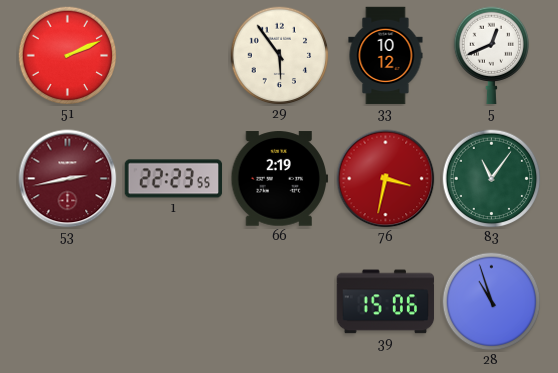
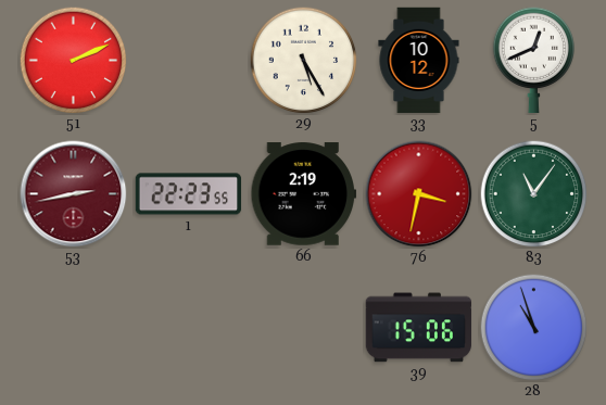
29: 5:54 -> 5:25 (304, 61)
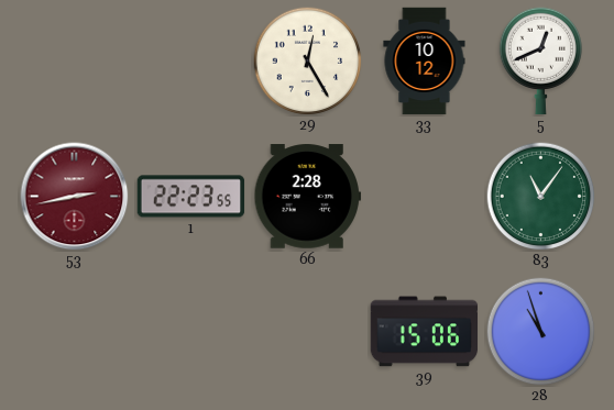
51: 2:11 -> none (74, 61)
29: 5:25 -> 12:25 (308, 62)
66: 2:19 -> 2:28 (308, 197)
76: 3:32 -> none (419, 194)
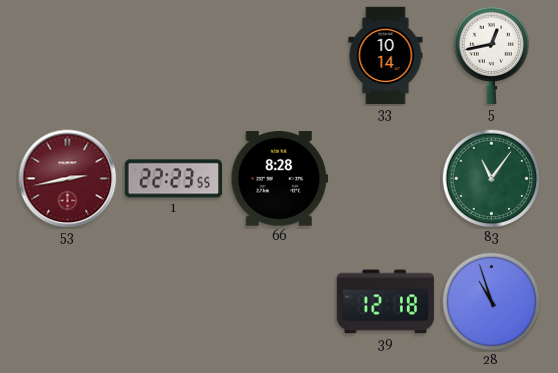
29: 12:25 -> none (308, 62)
33: 10:12 -> 10:14 (386, 56)
5: 12:41 -> 12:43 (492, 56)
66: 2:28 -> 8:28 (280, 179)
39: 15:06 -> 12:18 (386, 302)
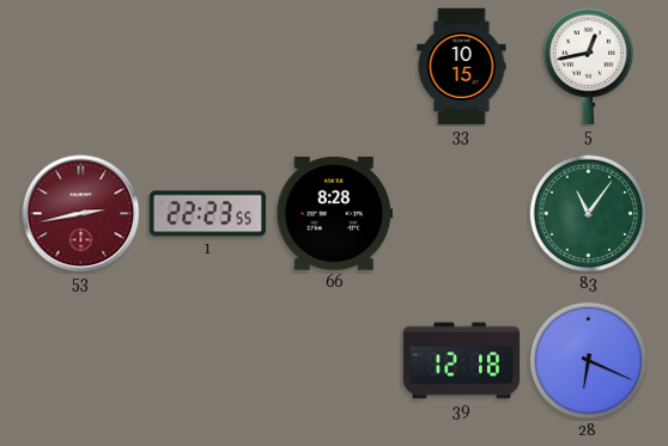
33: 10:14 -> 10:15 (462, 67)
28: 10:57 -> 6:19 (589, 361)
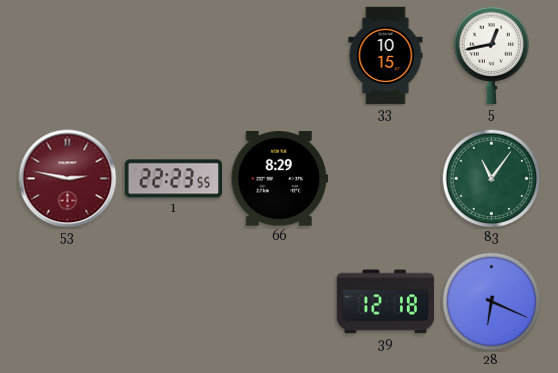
53: 2:43 -> 2:47 (68, 179)
66: 8:28 -> 8:29 (280, 179)
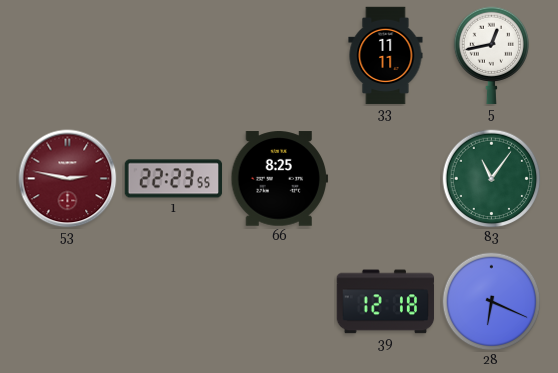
33: 10:15 -> 11:11 (386, 56)
66: 8:29 -> 8:25 (280, 179)
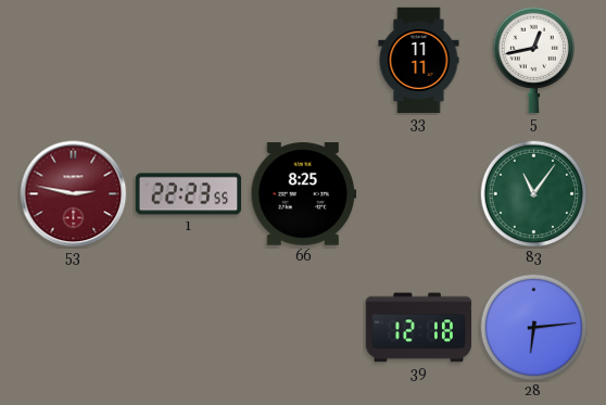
28: 6:19 -> 6:14 (534, 328)
